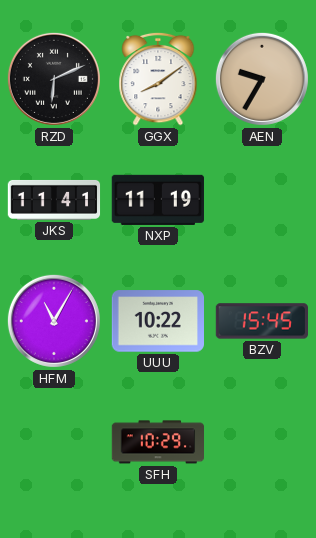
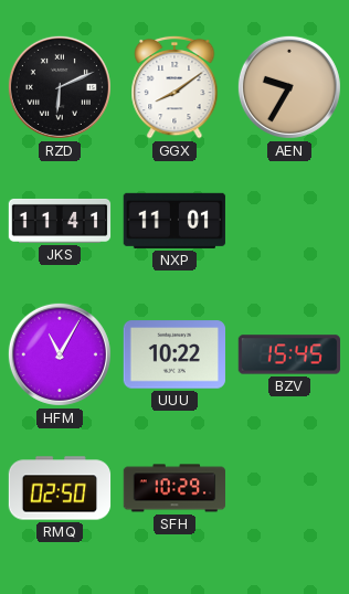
NXP: 11:19 -> 11:01 (174, 221)
RMQ: none -> 02:50 (60, 488)
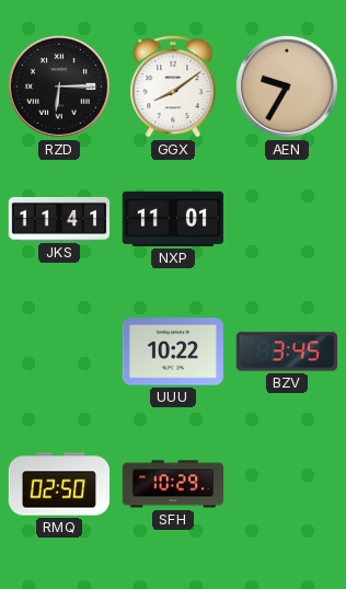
RZD: 6:11 -> 6:15 (59, 86)
HFM: 11:05 -> none (60, 354)
BZV: 15:45 -> 3:45 (286, 351)
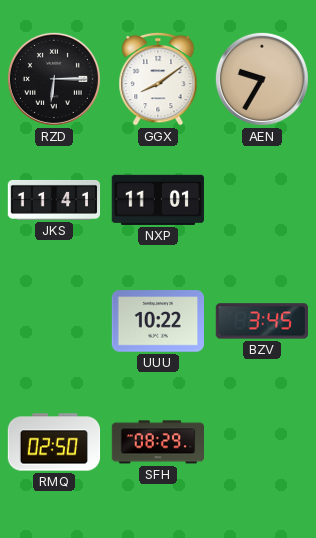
SFH: 10:29 -> 08:29 (157, 442)
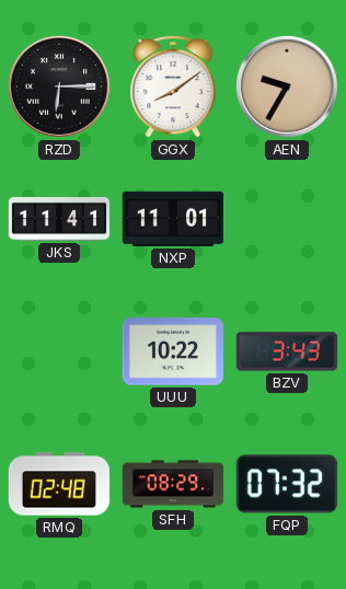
BZV: 3:45 -> 3:43 (286, 351)
RMQ: 02:50 -> 02:48 (59, 484)
FQP: none -> 07:32 (287, 484)
